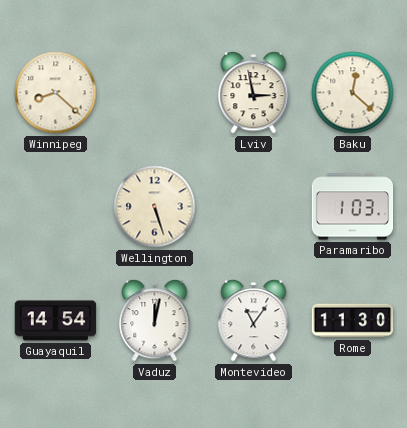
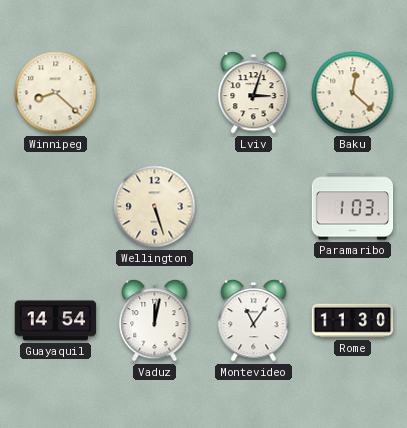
Lviv: 2:58 -> 3:03 (254, 93)
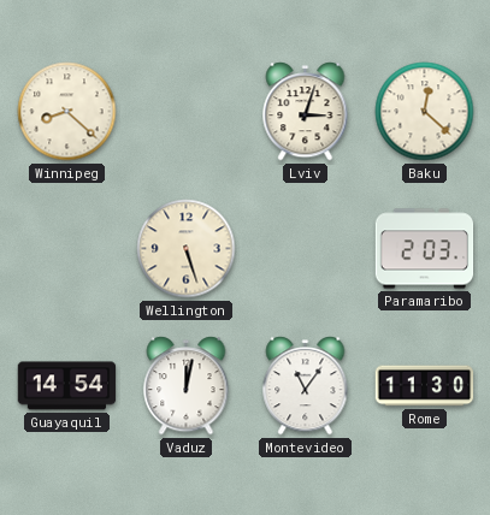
Paramaribo: 1:03 -> 2:03 (425, 249)
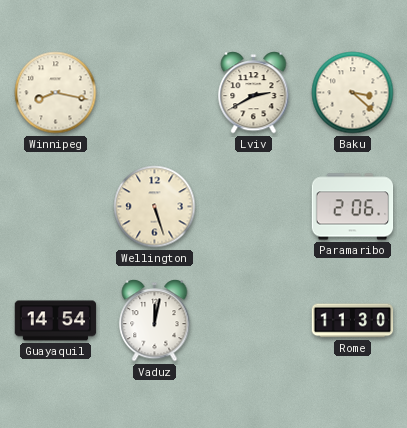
Winnipeg: 8:22 -> 8:17 (56, 93)
Lviv: 3:03 -> 2:40 (254, 93)
Baku: 12:22 -> 3:22 (353, 93)
Paramaribo: 2:03 -> 2:06 (353, 207)
Montevideo: 11:06 -> none (306, 386)
